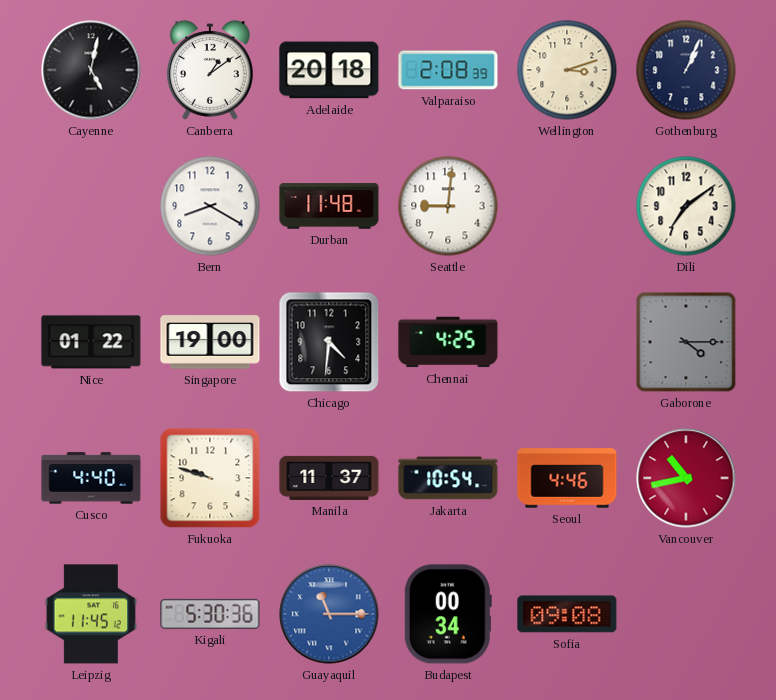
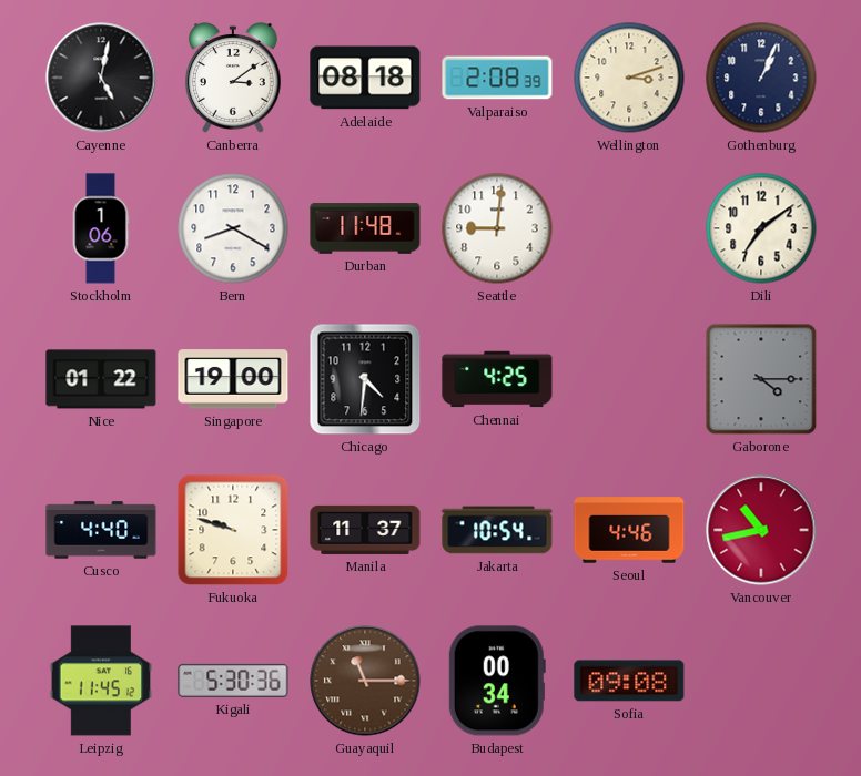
Canberra: 1:09 -> 3:09 (233, 78)
Adelaide: 20:18 -> 08:18 (365, 78)
Stockholm: none -> 1:06 (101, 228)
Guayaquil dial: blue -> brown (365, 681)
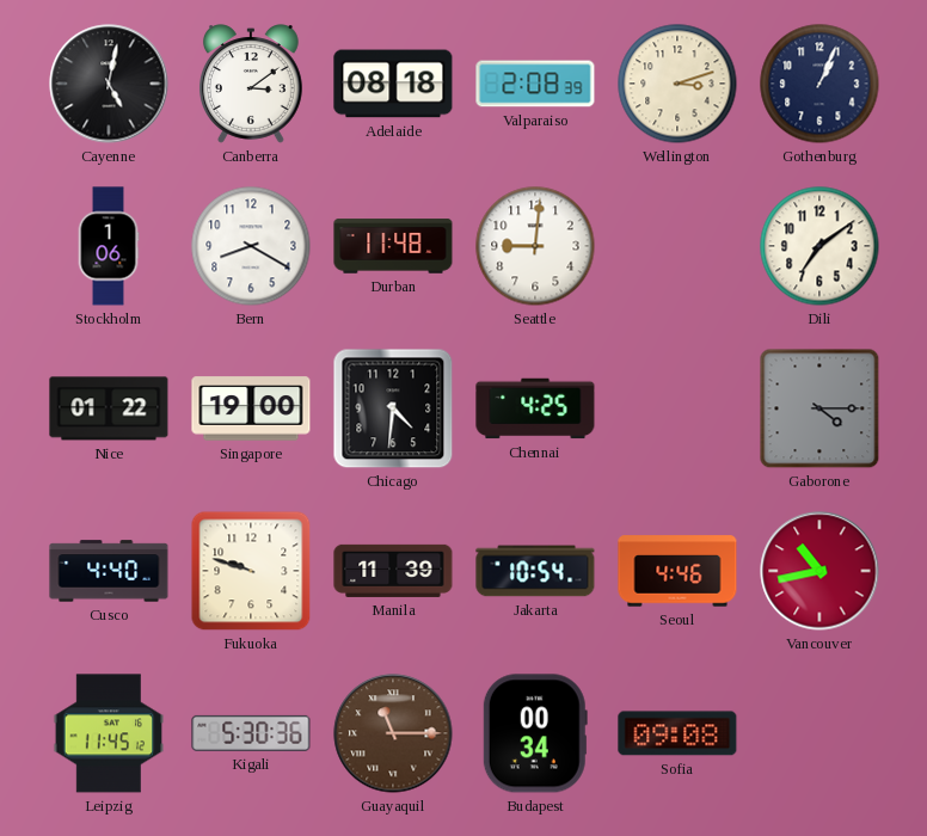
Manila: 11:37 -> 11:39 (393, 571)
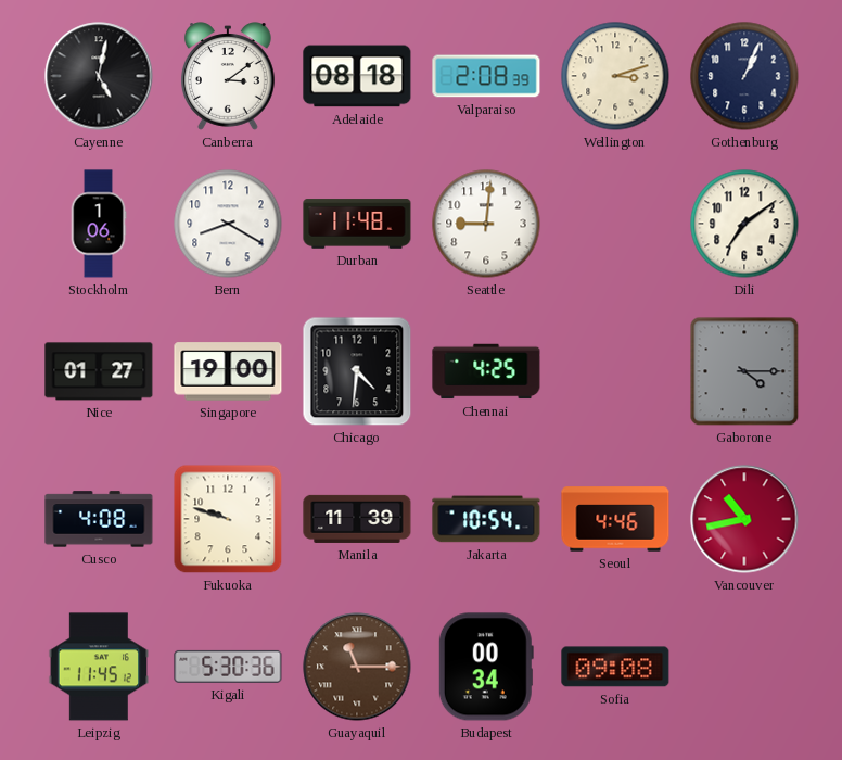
Nice: 01:22 -> 01:27 (99, 371)
Cusco: 4:40 -> 4:08 (99, 519)
